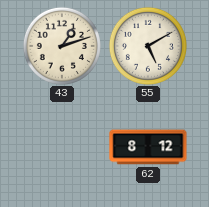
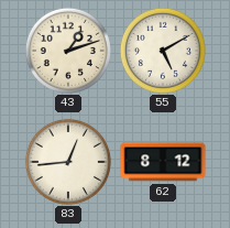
83: none -> 12:44 (68, 162)
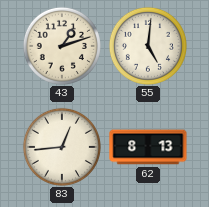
55: 5:10 -> 5:01 (148, 46)
62: 8:12 -> 8:13 (148, 147)
